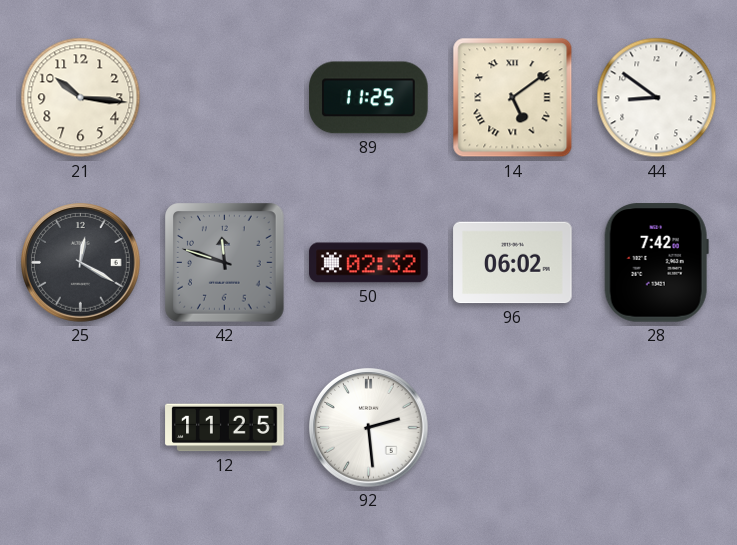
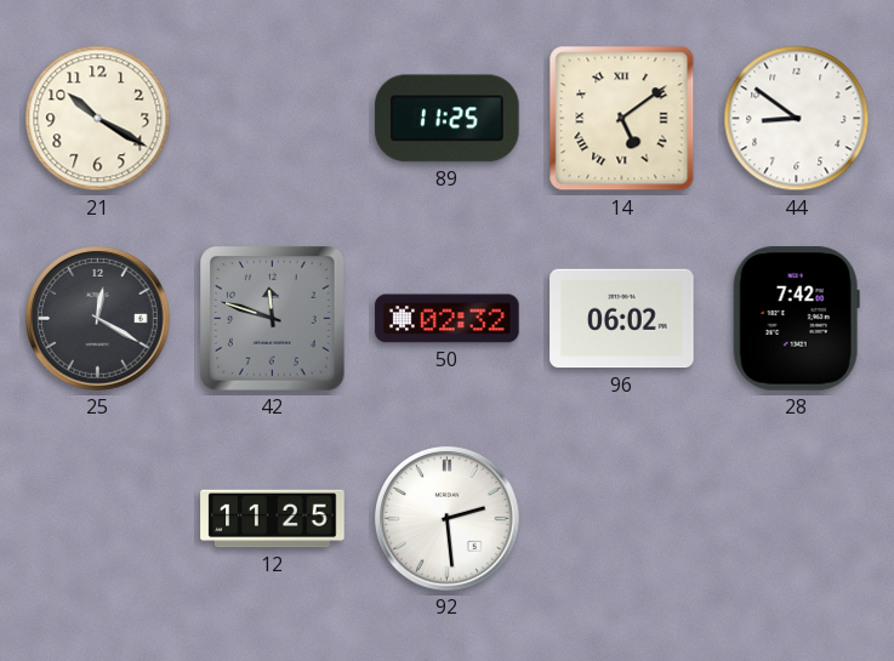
21: 10:16 -> 10:20 (98, 119)
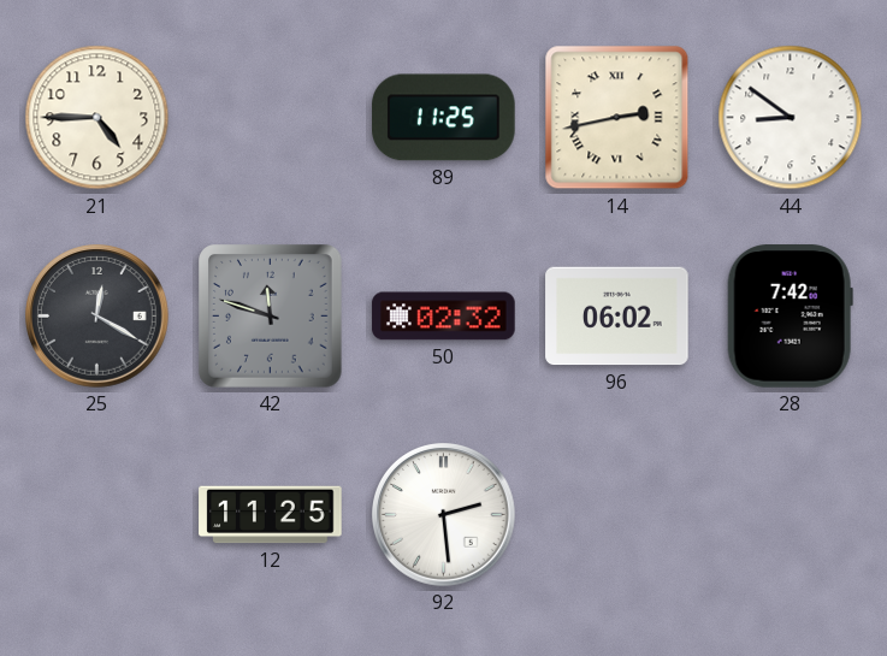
21: 10:20 -> 4:45 (97, 118)
14: 5:09 -> 2:43 (617, 118)
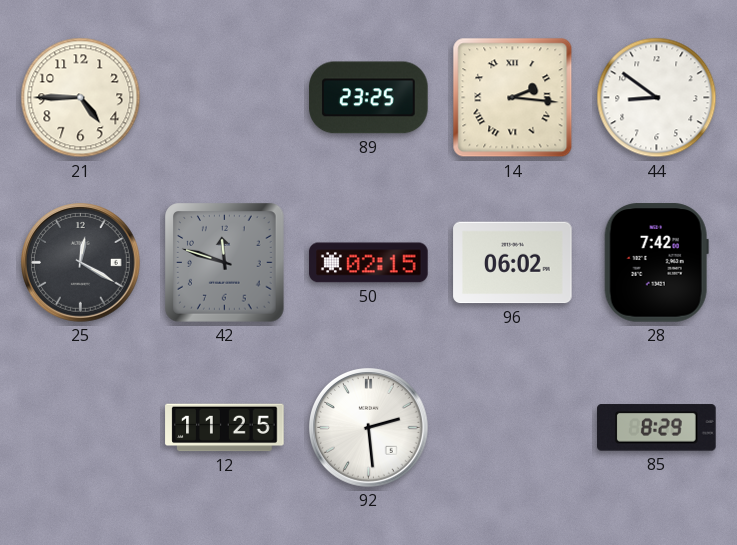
89: 11:25 -> 23:25 (369, 98)
14: 2:43 -> 2:16 (513, 98)
50: 02:32 -> 02:15 (369, 263)
85: none -> 8:29 (657, 428)
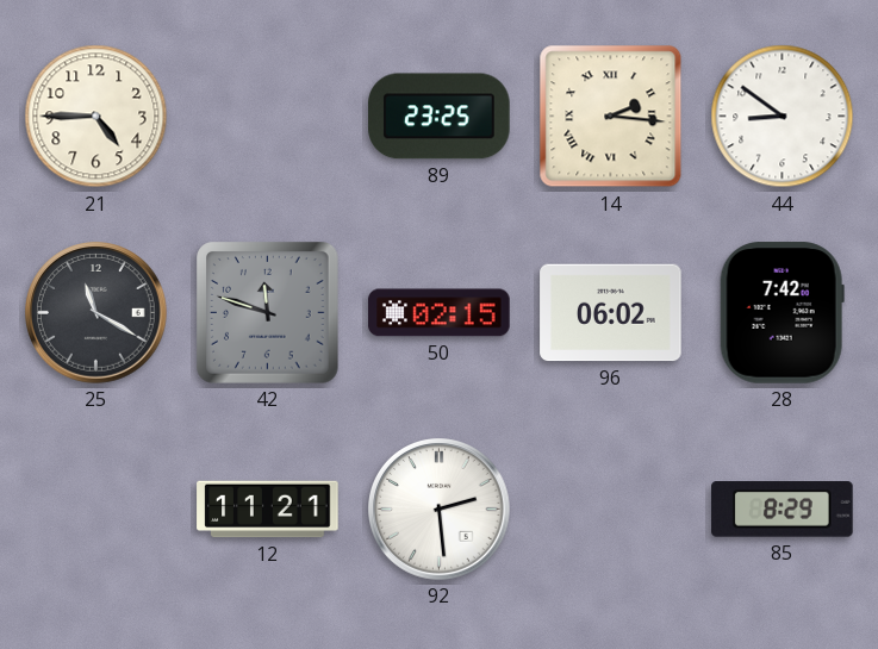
25: 12:20 -> 11:20 (96, 313)
12: 11:25 -> 11:21 (268, 510)
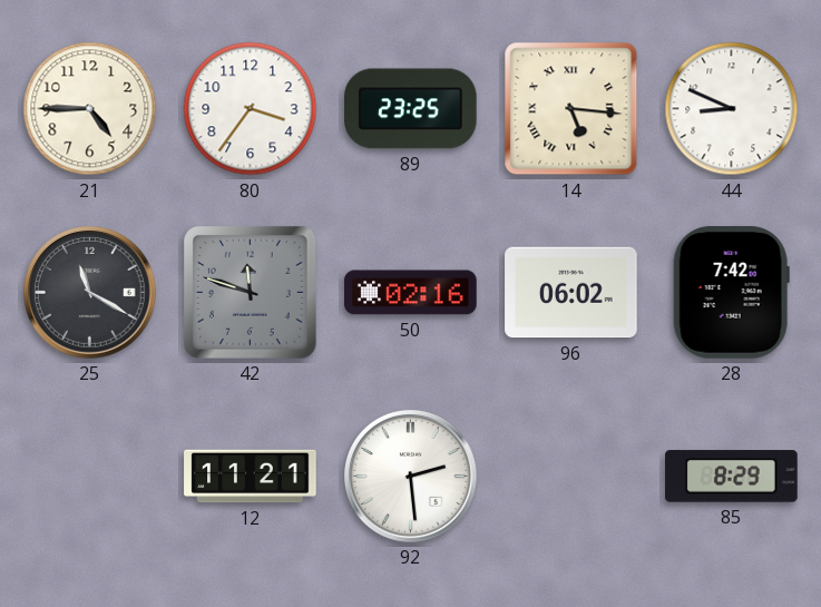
80: none -> 3:36 (251, 109)
14: 2:16 -> 5:16 (571, 109)
44: 8:51 -> 8:49 (732, 109)
50: 02:15 -> 02:16 (411, 293)
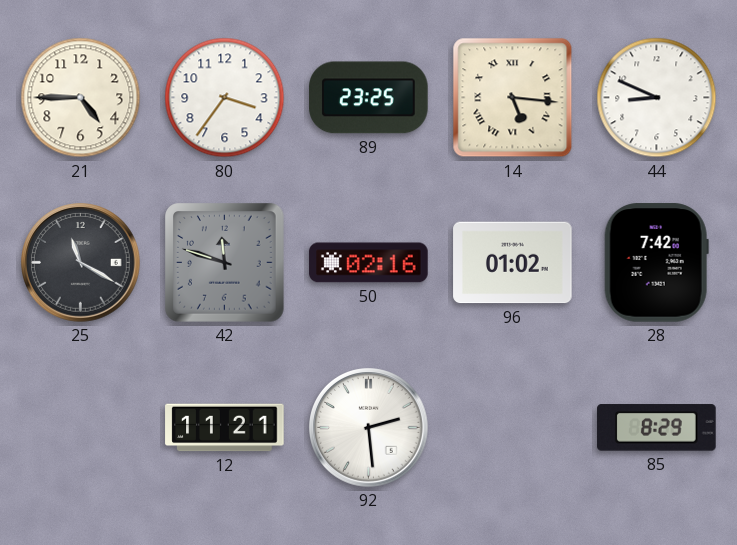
96: 06:02 -> 01:02 (513, 263)
